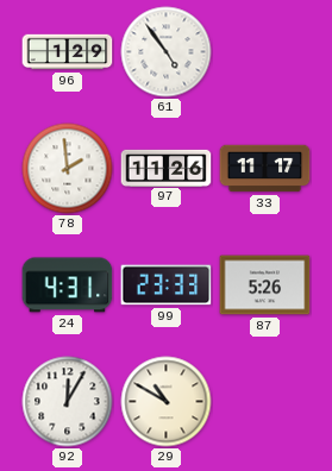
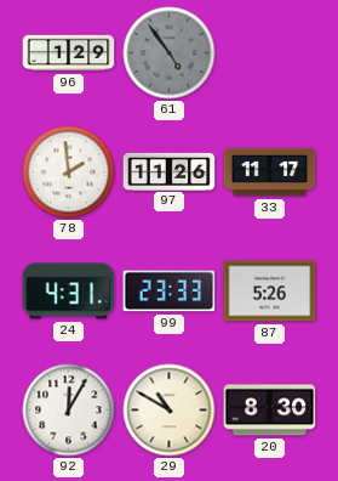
61 dial: white -> grey (170, 53)
20: none -> 8:30 (270, 411)
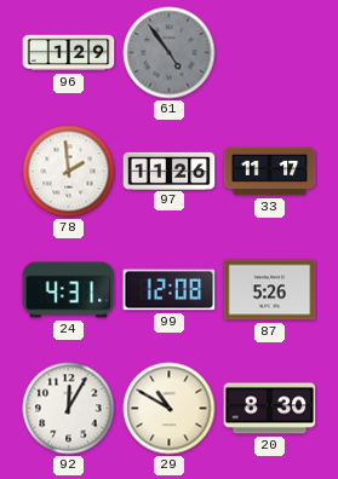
99: 23:33 -> 12:08 (170, 290)
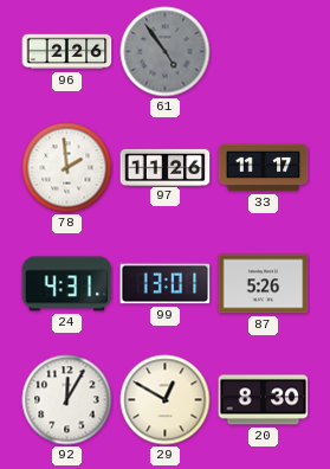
96: 1:29 -> 2:26 (67, 52)
99: 12:08 -> 13:01 (166, 284)
29: 10:50 -> 12:50 (166, 400)
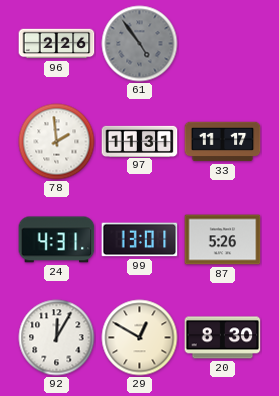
97: 11:26 -> 11:31 (140, 141)
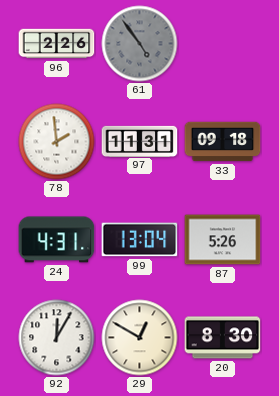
33: 11:17 -> 09:18 (223, 142)
99: 13:01 -> 13:04 (140, 240)
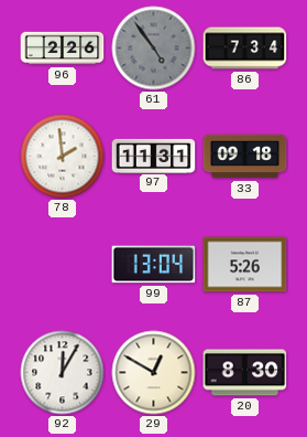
86: none -> 7:34 (245, 49)
24: 4:31 -> none (57, 240)
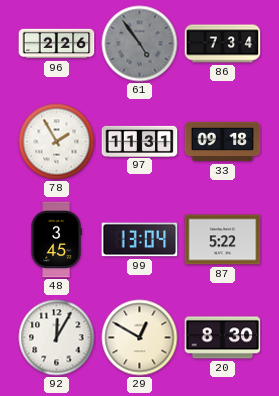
78: 1:59 -> 1:55 (57, 142)
48: none -> 3:45 (56, 240)
87: 5:26 -> 5:22 (223, 240)
